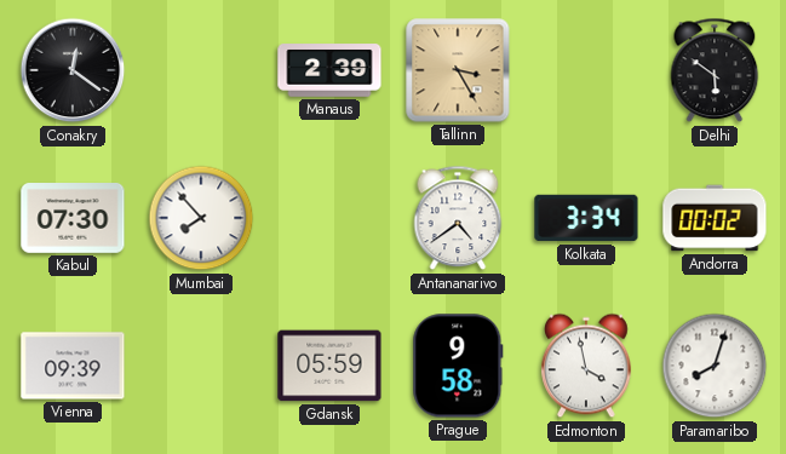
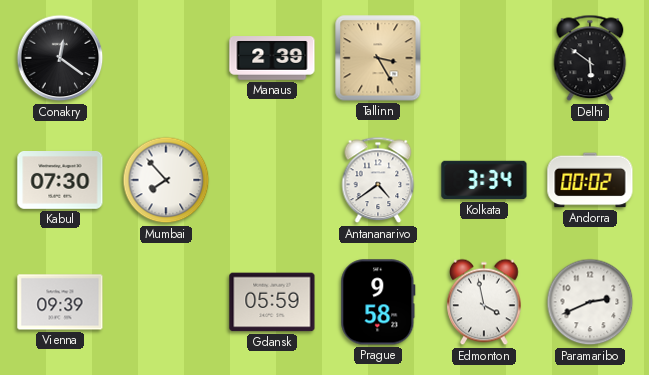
Paramaribo: 8:03 -> 2:41 (590, 302)
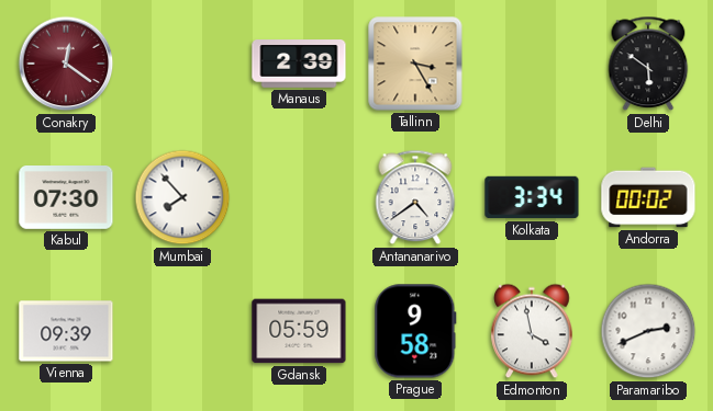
Conakry dial: black -> burgundy (66, 64)
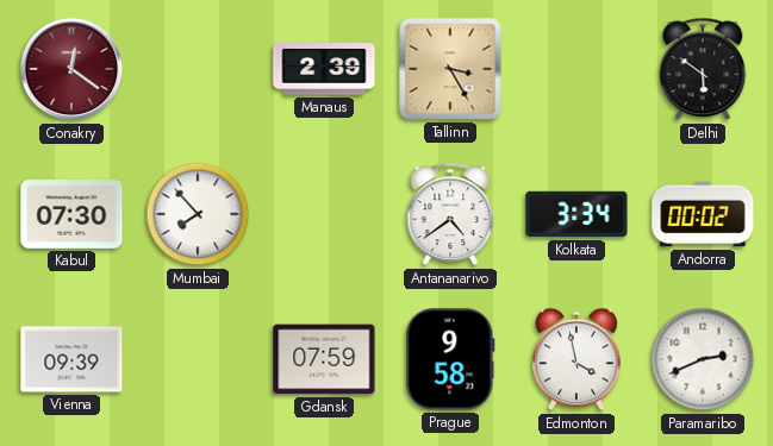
Gdansk: 05:59 -> 07:59 (324, 359)
